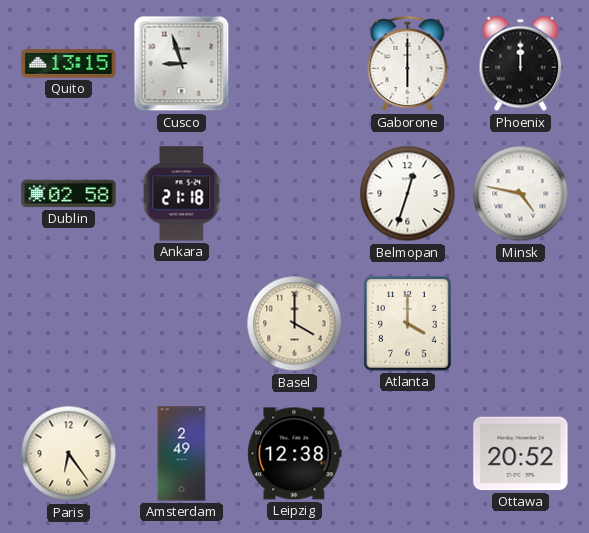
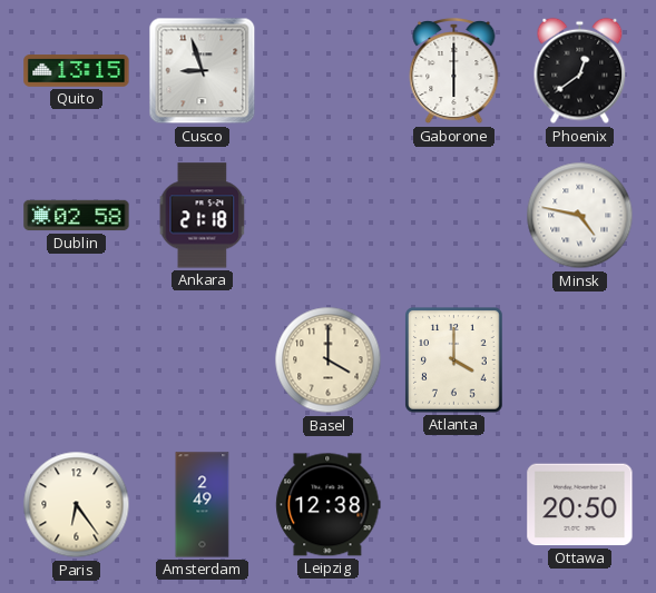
Phoenix: 12:00 -> 12:39 (580, 71)
Belmopan: 12:33 -> none (408, 194)
Ottawa: 20:52 -> 20:50 (580, 505)
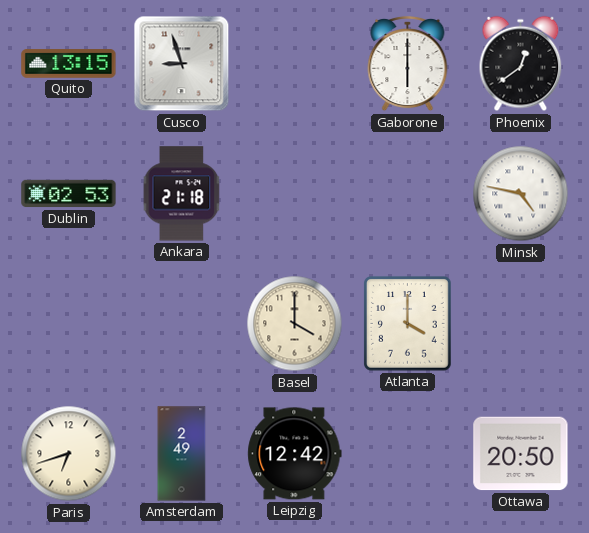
Dublin: 02:58 -> 02:53 (69, 194)
Paris: 6:24 -> 6:42 (69, 454)
Leipzig: 12:38 -> 12:42 (295, 454)
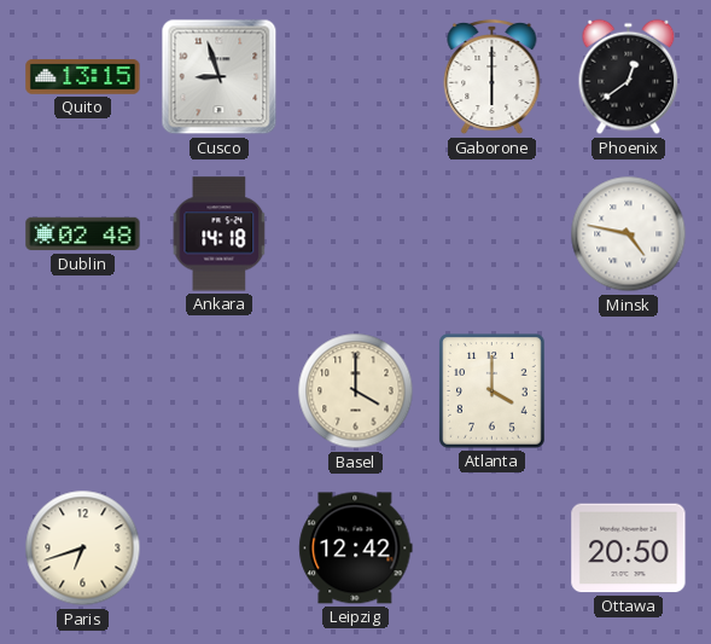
Dublin: 02:53 -> 02:48 (83, 234)
Ankara: 21:18 -> 14:18 (220, 234)
Amsterdam: 2:49 -> none (182, 454)
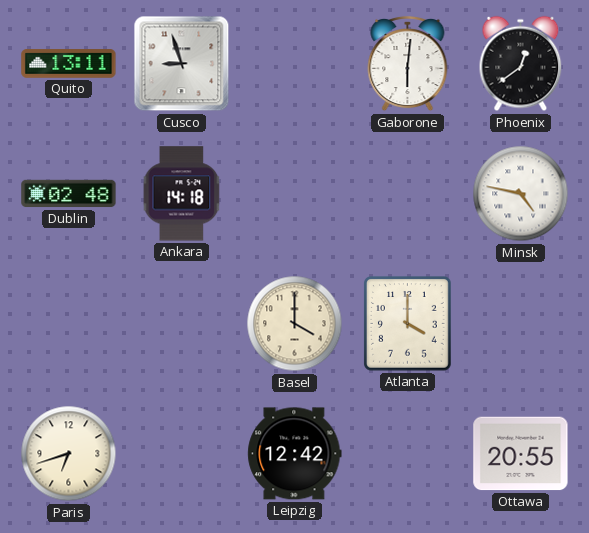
Quito: 13:15 -> 13:11 (69, 64)
Gaborone: 6:00 -> 6:01 (408, 64)
Ottawa: 20:50 -> 20:55 (521, 454)
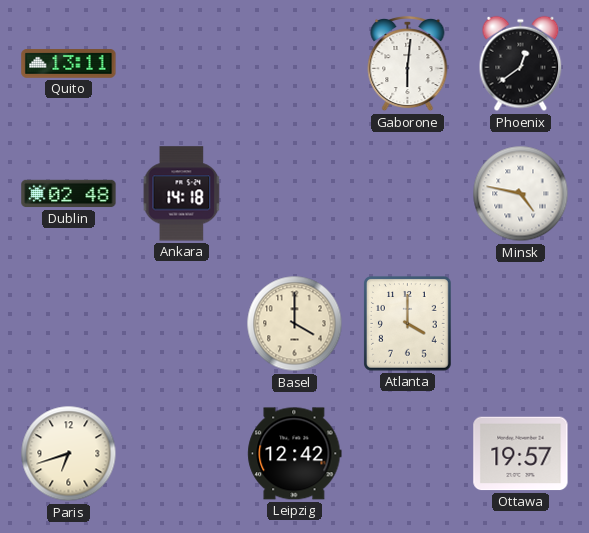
Cusco: 8:57 -> none (182, 64)
Ottawa: 20:55 -> 19:57 (521, 454)
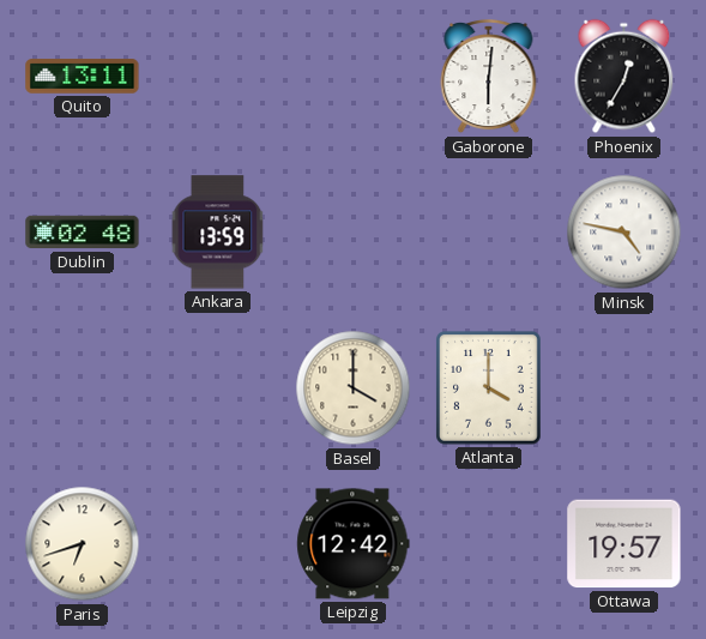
Phoenix: 12:39 -> 12:35 (624, 77)
Ankara: 14:18 -> 13:59 (218, 233)
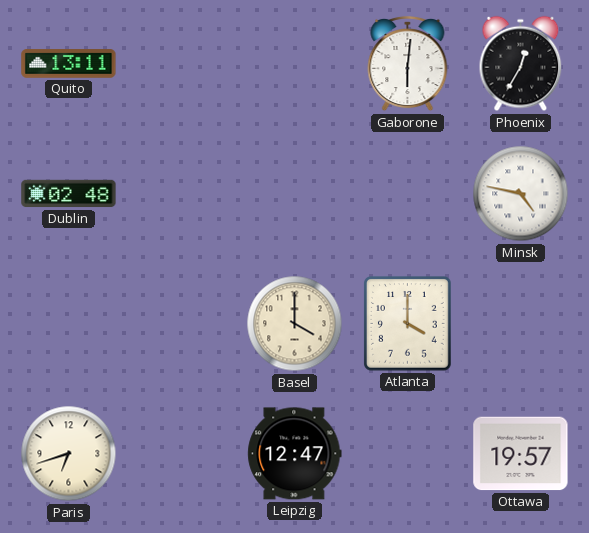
Ankara: 13:59 -> none (218, 233)
Leipzig: 12:42 -> 12:47 (295, 454)
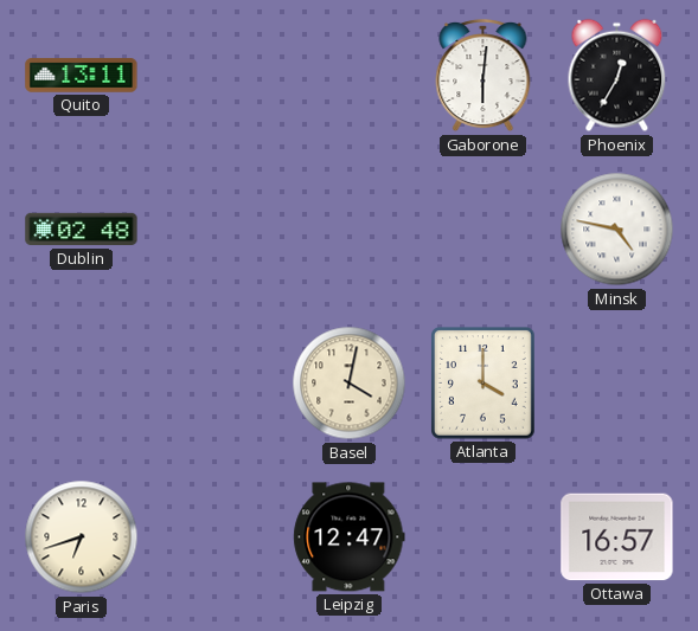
Basel: 4:00 -> 4:02 (350, 384)
Ottawa: 19:57 -> 16:57 (617, 537)
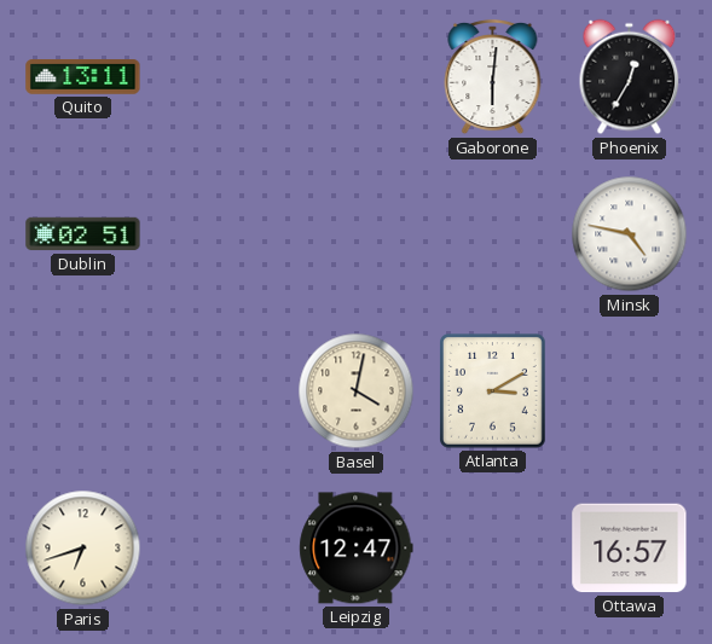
Dublin: 02:48 -> 02:51 (83, 234)
Atlanta: 4:00 -> 3:10 (493, 391)
